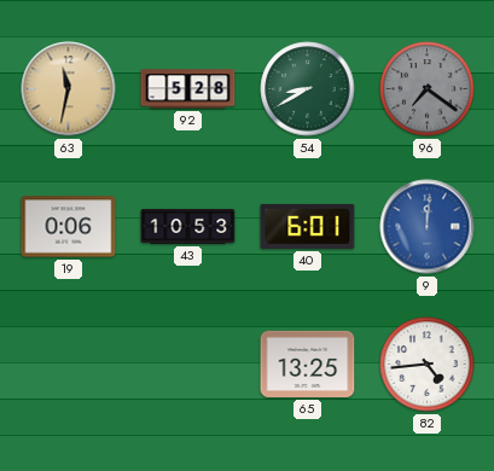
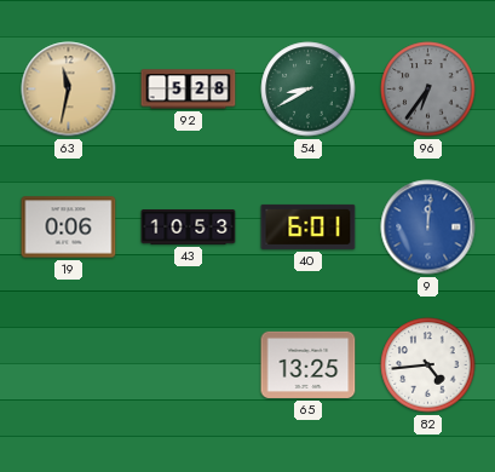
96: 7:21 -> 6:36 (428, 90)
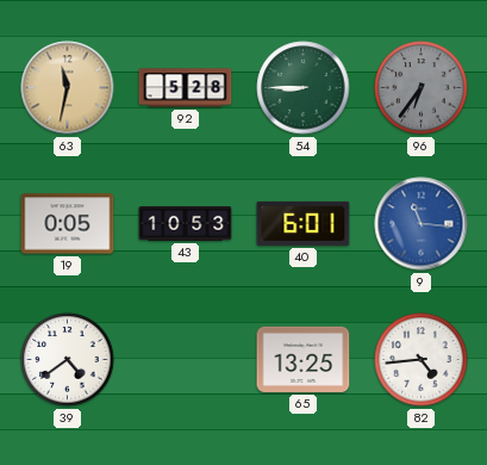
54: 8:40 -> 8:45 (304, 88)
19: 0:06 -> 0:05 (68, 224)
9: 12:01 -> 11:16 (422, 224)
39: none -> 4:39 (68, 360)
